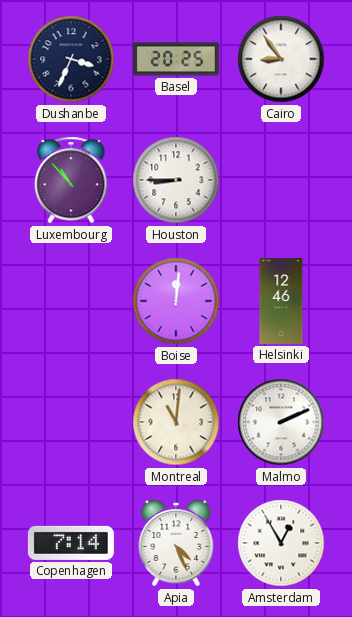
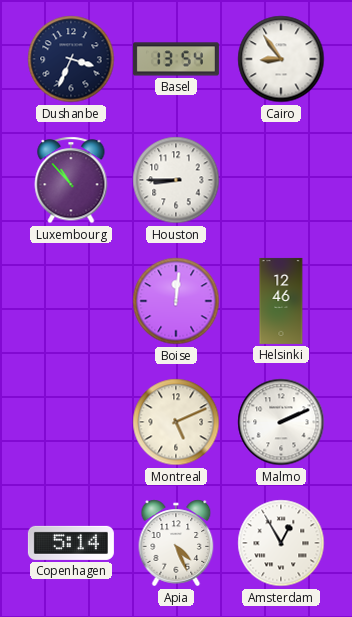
Basel: 20:25 -> 13:54 (176, 59)
Montreal: 11:01 -> 5:11 (176, 422)
Copenhagen: 7:14 -> 5:14 (71, 543)
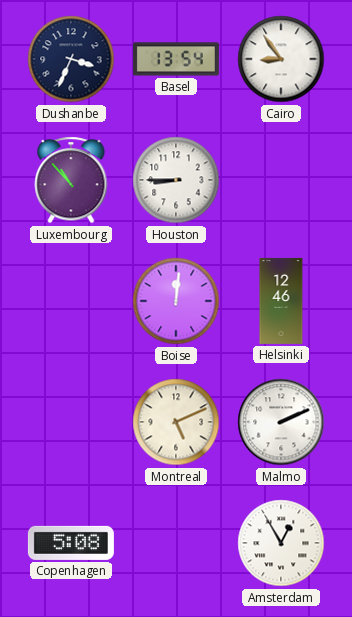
Copenhagen: 5:14 -> 5:08 (71, 543)
Apia: 4:26 -> none (176, 543)
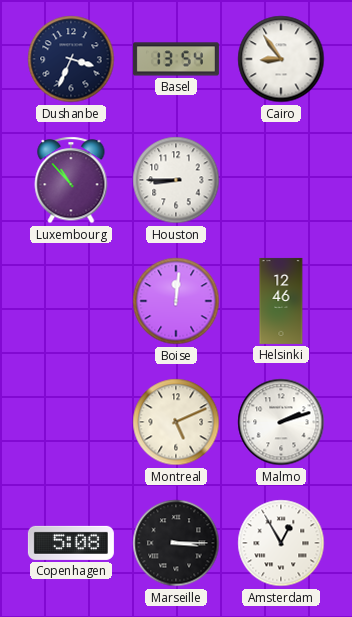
Malmo: 2:11 -> 2:12 (281, 422)
Marseille: none -> 3:15 (176, 543)
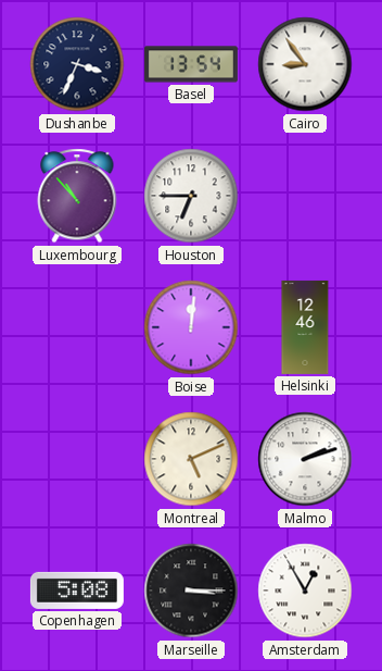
Houston: 8:45 -> 6:45 (191, 196)
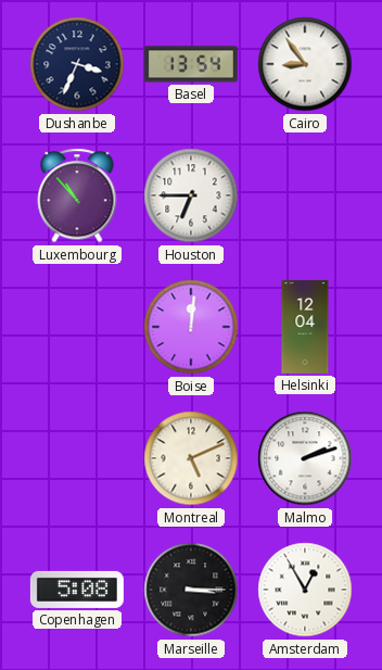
Helsinki: 12:46 -> 12:04 (305, 327)
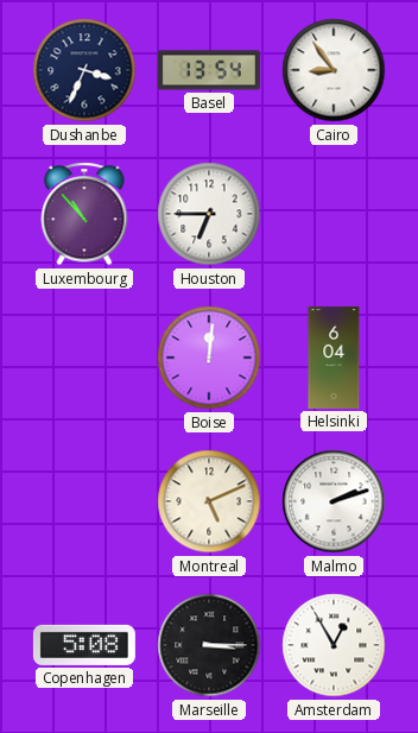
Helsinki: 12:04 -> 6:04 (334, 358)
